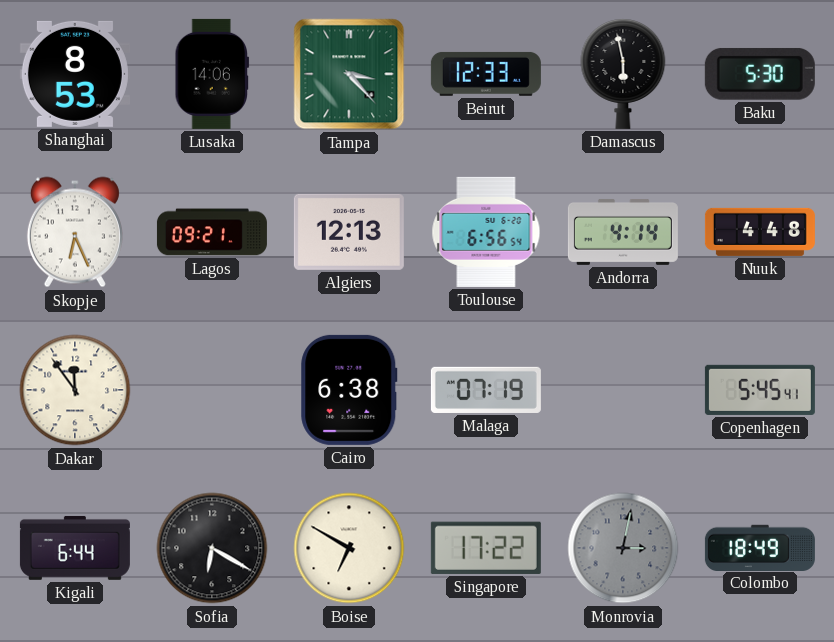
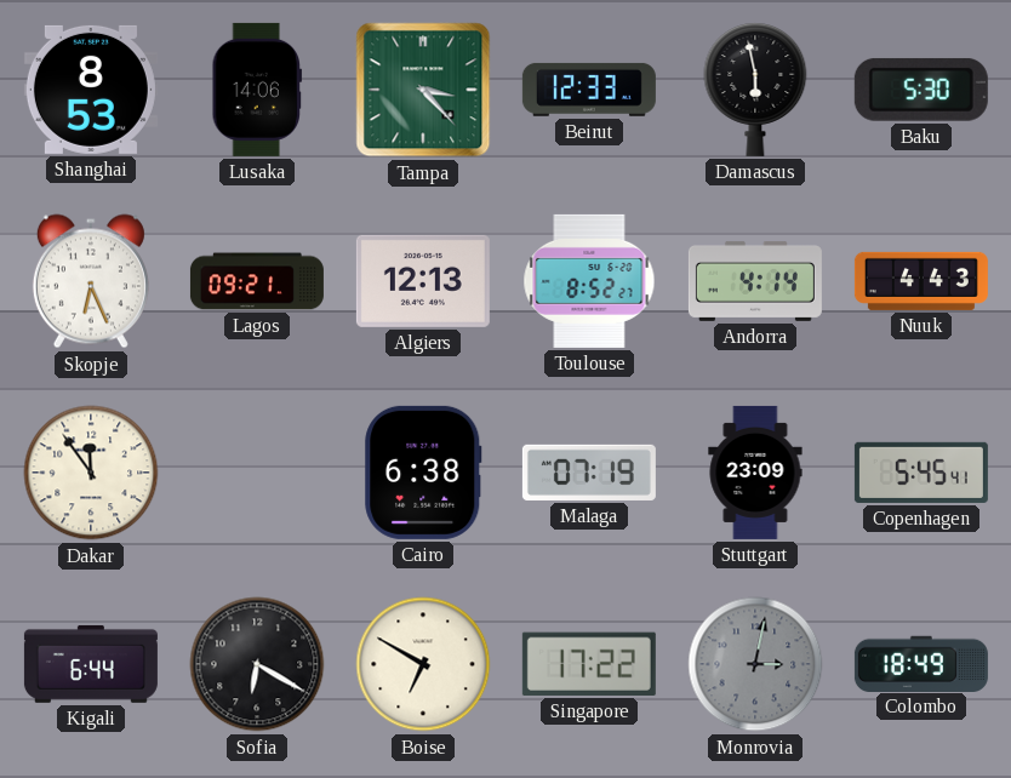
Toulouse: 6:56 -> 8:52 (589, 281)
Nuuk: 4:48 -> 4:43 (921, 281)
Stuttgart: none -> 23:09 (755, 473)
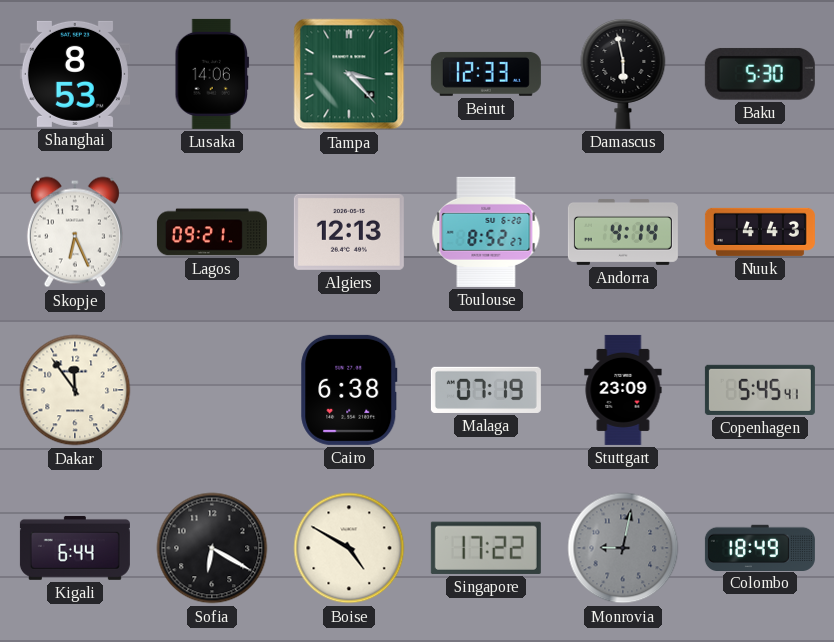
Boise: 6:50 -> 4:50 (349, 548)
Monrovia: 3:02 -> 9:02 (623, 548)
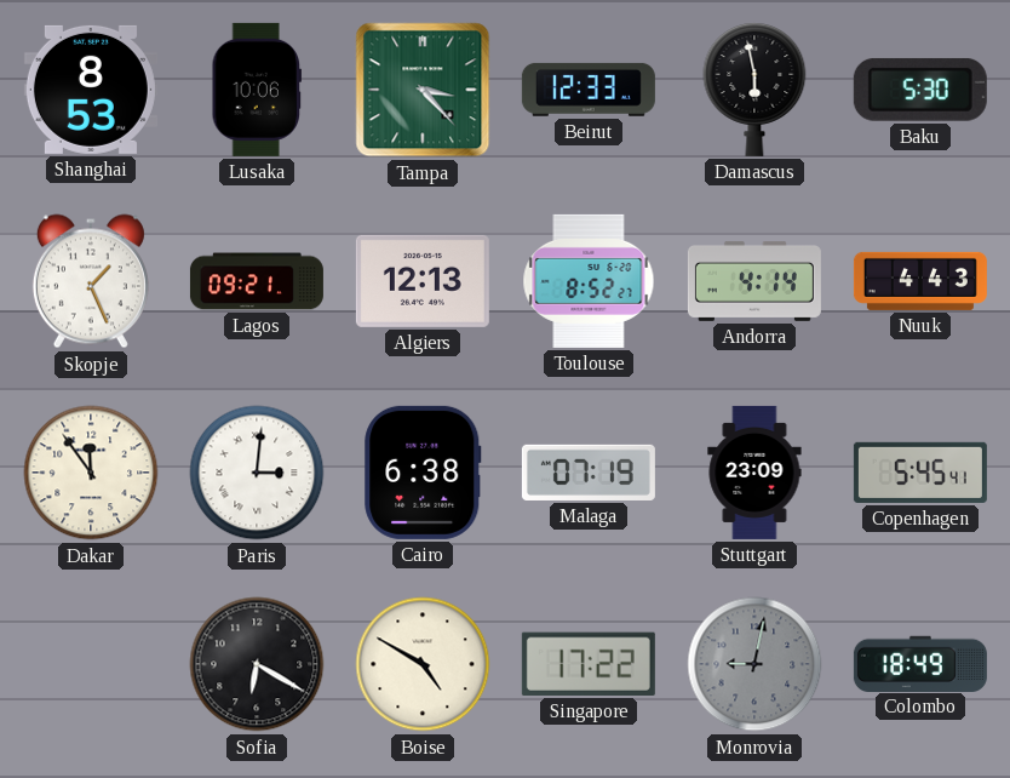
Lusaka: 14:06 -> 10:06 (257, 90)
Skopje: 6:26 -> 1:26 (91, 281)
Paris: none -> 3:01 (257, 473)
Kigali: 6:44 -> none (75, 548)
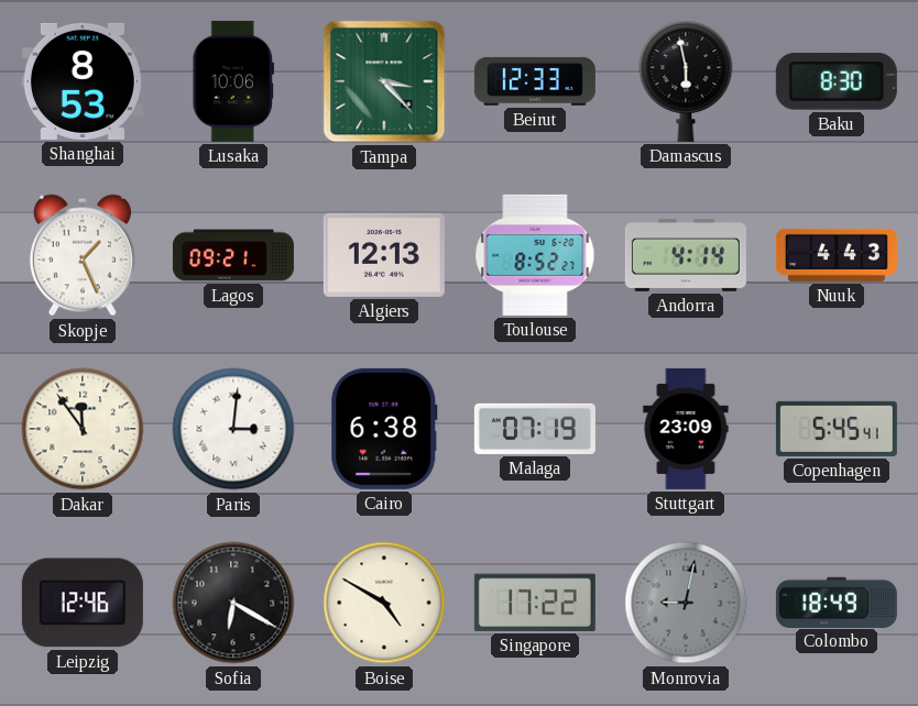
Baku: 5:30 -> 8:30 (837, 81)
Leipzig: none -> 12:46 (83, 603)
